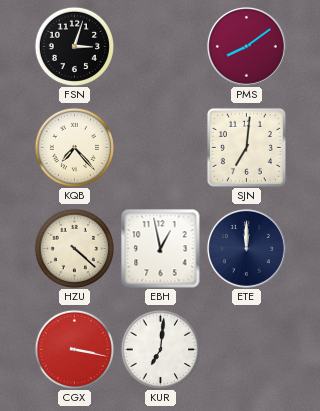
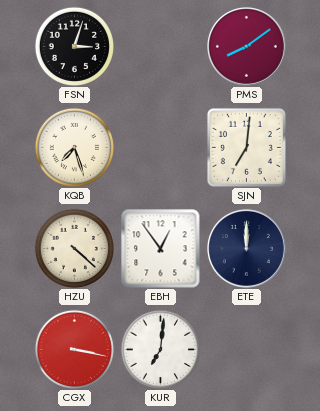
KQB: 7:23 -> 7:27 (74, 147)
EBH: 12:58 -> 12:54 (161, 249)
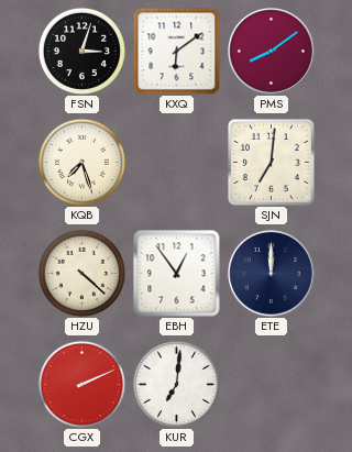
KXQ: none -> 6:09 (176, 51)
CGX: 3:17 -> 2:11 (81, 384)
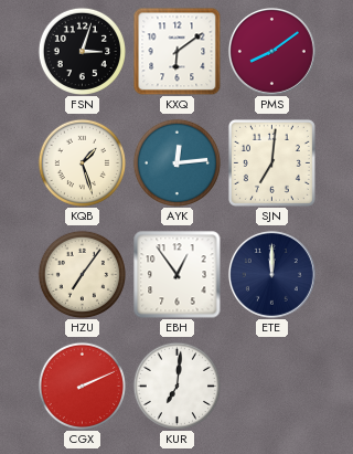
KQB: 7:27 -> 1:27 (82, 162)
AYK: none -> 12:14 (176, 162)
HZU: 4:22 -> 7:06 (82, 274)
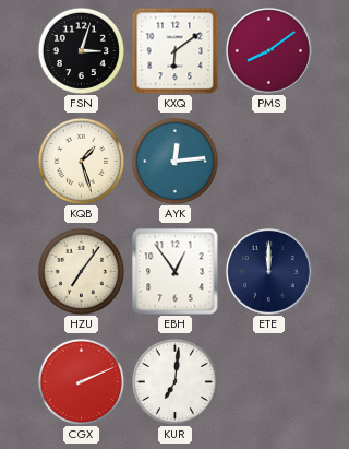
SJN: 7:01 -> none (271, 162)
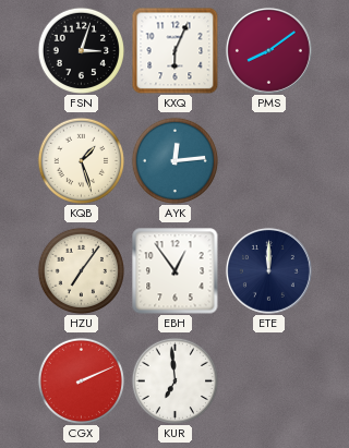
KXQ: 6:09 -> 6:04 (174, 50)
KUR: 7:01 -> 6:59 (174, 380)
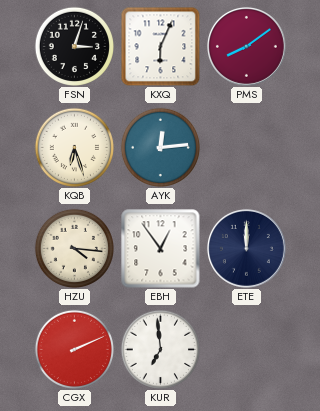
KQB: 1:27 -> 6:27 (74, 147)
HZU: 7:06 -> 4:16 (74, 248)
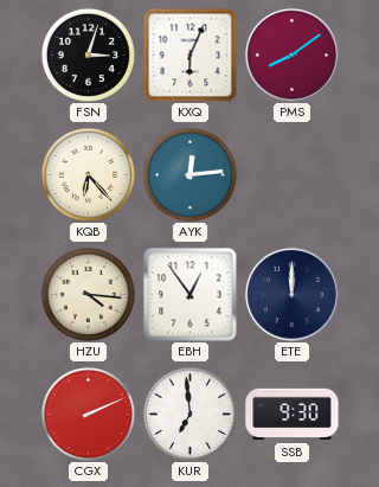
KQB: 6:27 -> 6:23 (88, 174)
SSB: none -> 9:30 (293, 415)
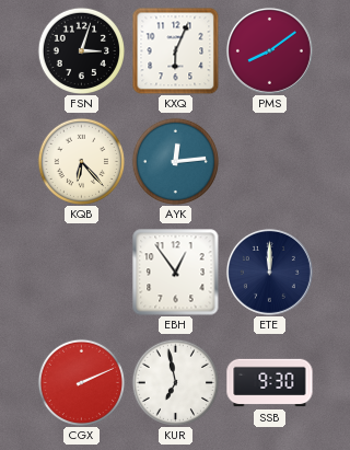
HZU: 4:16 -> none (88, 294)
KUR: 6:59 -> 6:58 (175, 382)
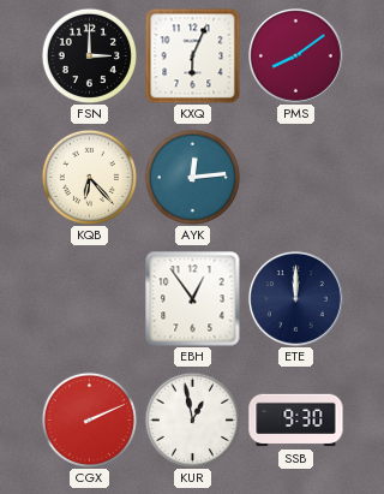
FSN: 3:03 -> 3:00 (89, 55)
KUR: 6:58 -> 12:58 (192, 419)
